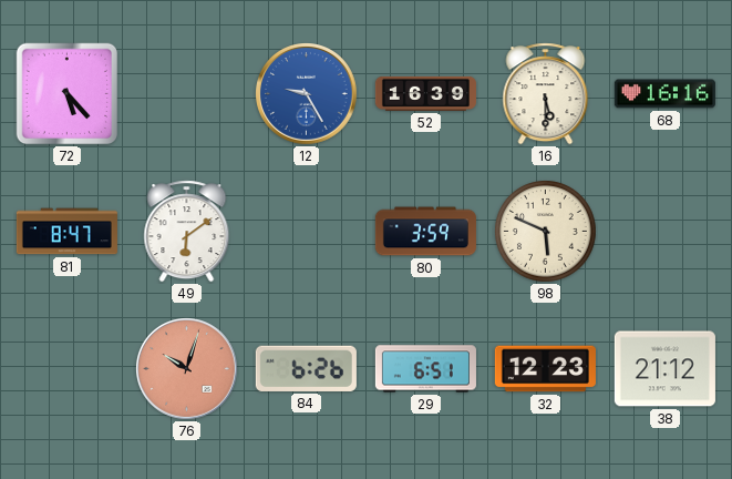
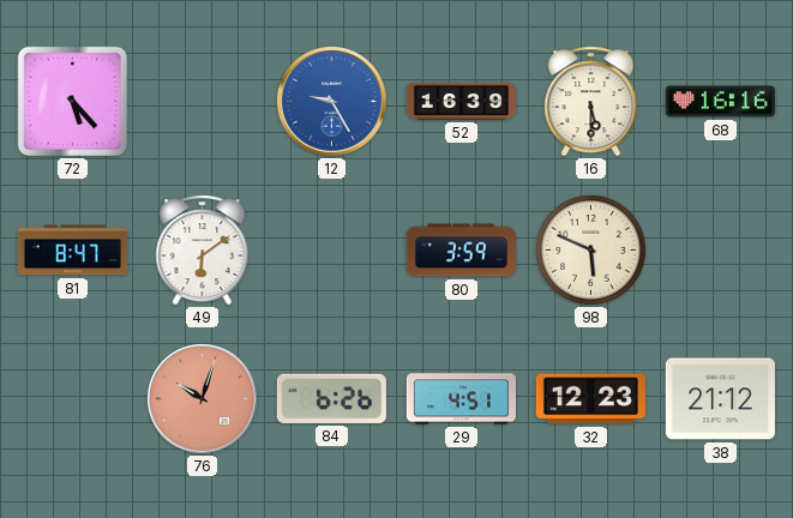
29: 6:51 -> 4:51 (461, 399)
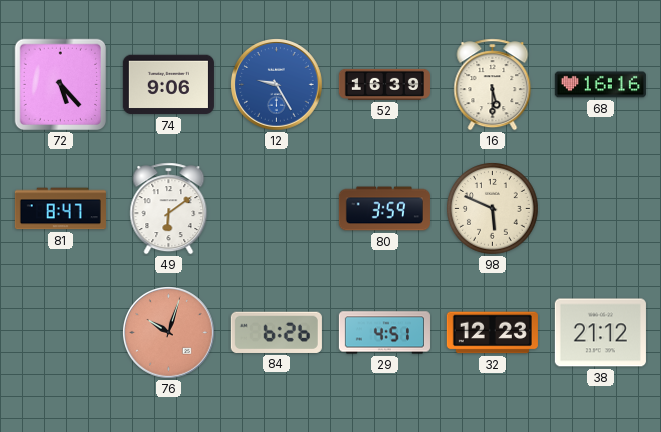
74: none -> 9:06 (168, 85)
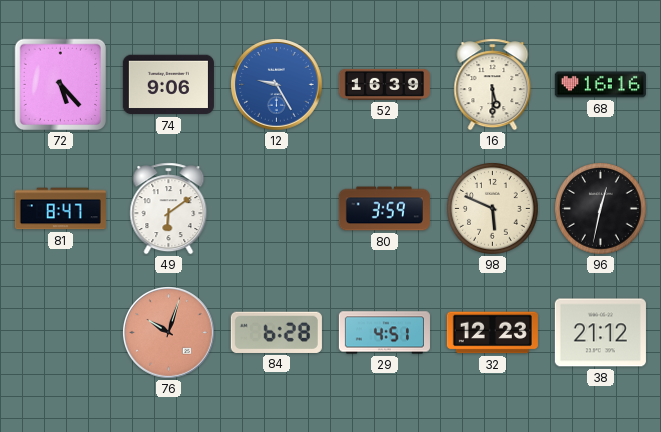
96: none -> 12:32 (601, 209)
84: 6:26 -> 6:28 (276, 332)
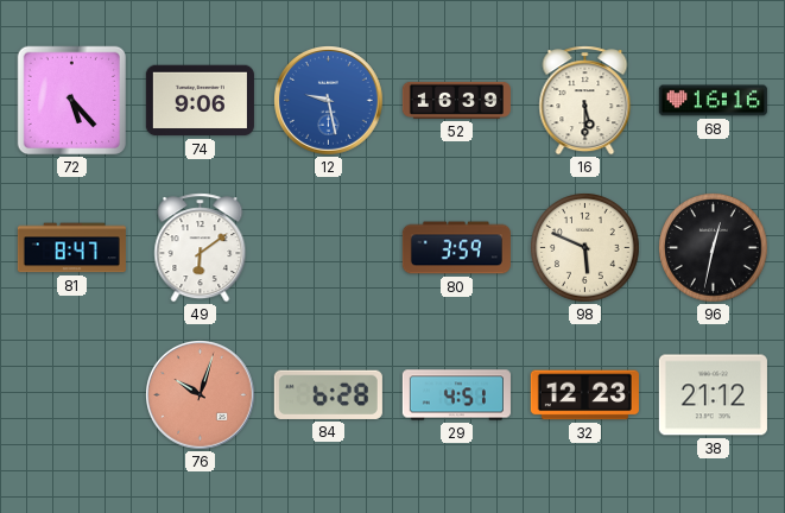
12: 9:25 -> 9:28 (329, 101)
